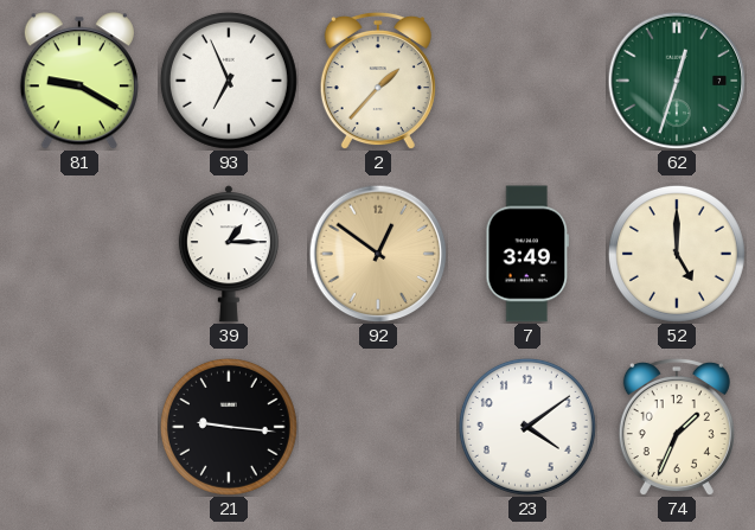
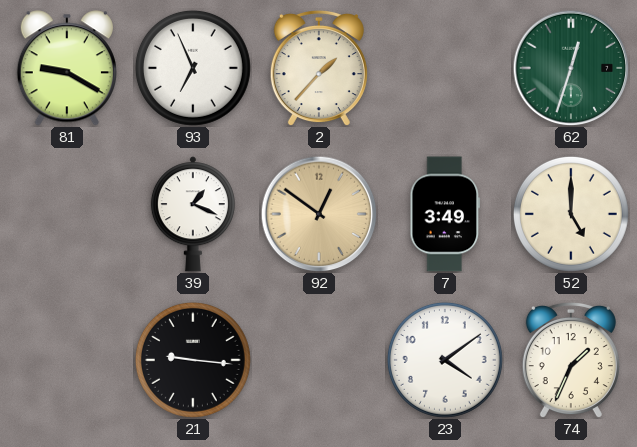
39: 1:15 -> 1:19 (193, 214)
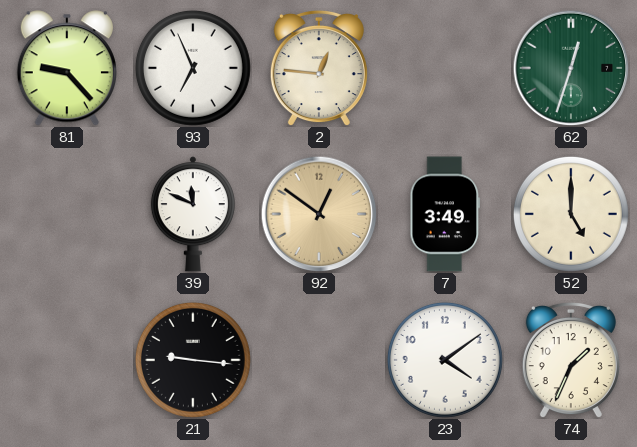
81: 9:20 -> 9:23 (67, 68)
2: 1:37 -> 12:46 (319, 68)
39: 1:19 -> 11:49 (193, 214)
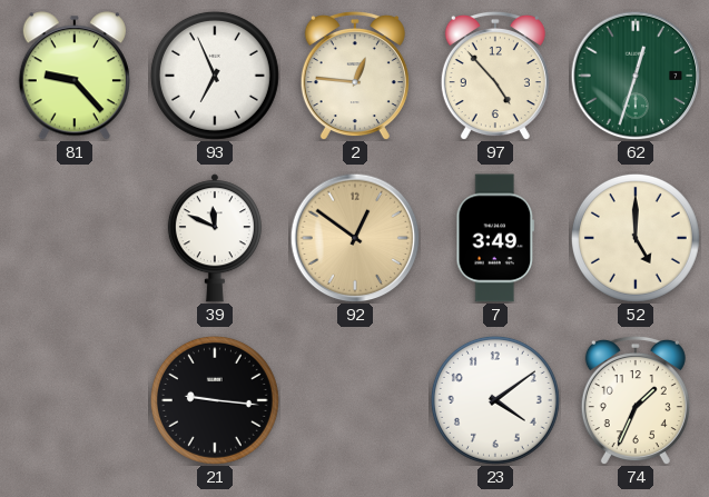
97: none -> 4:53 (495, 76)
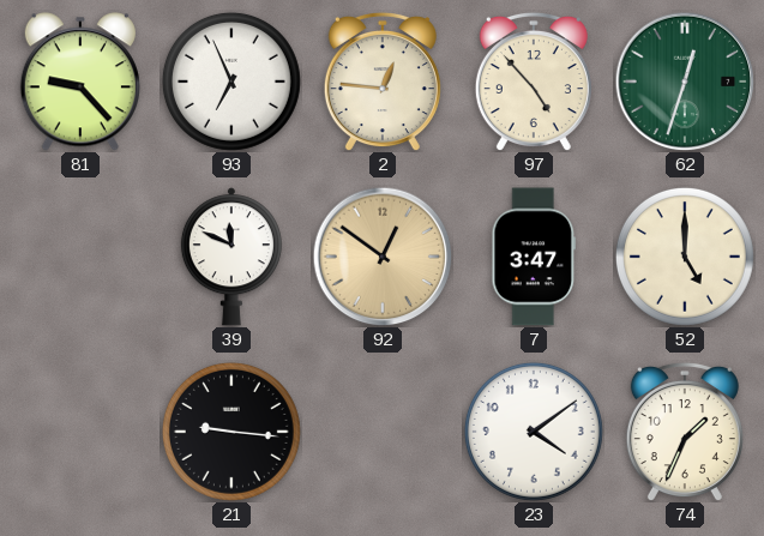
7: 3:49 -> 3:47 (534, 257)
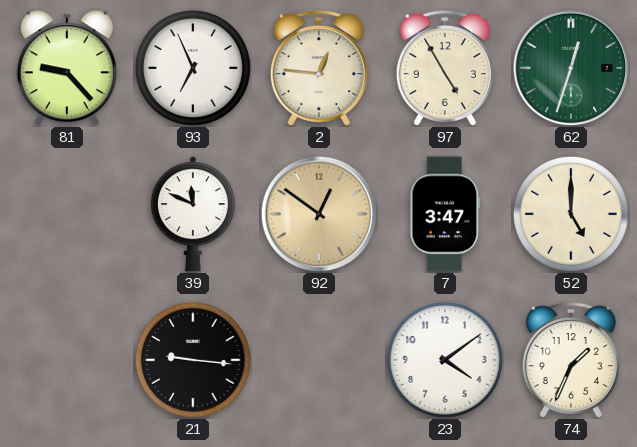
97: 4:53 -> 4:55 (445, 68)
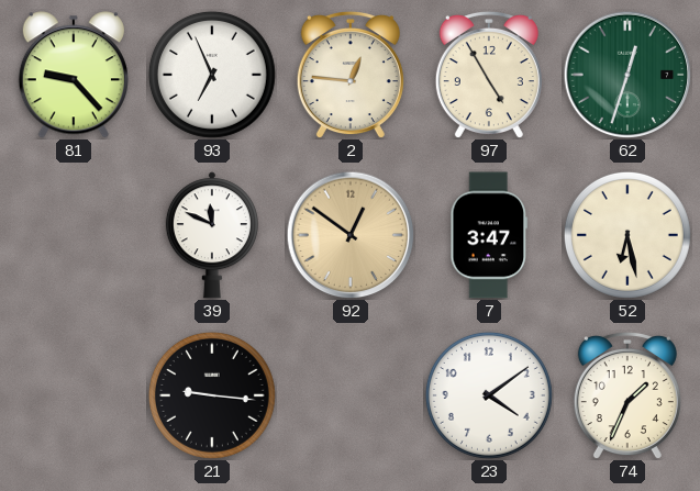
52: 5:00 -> 6:28 (627, 235)
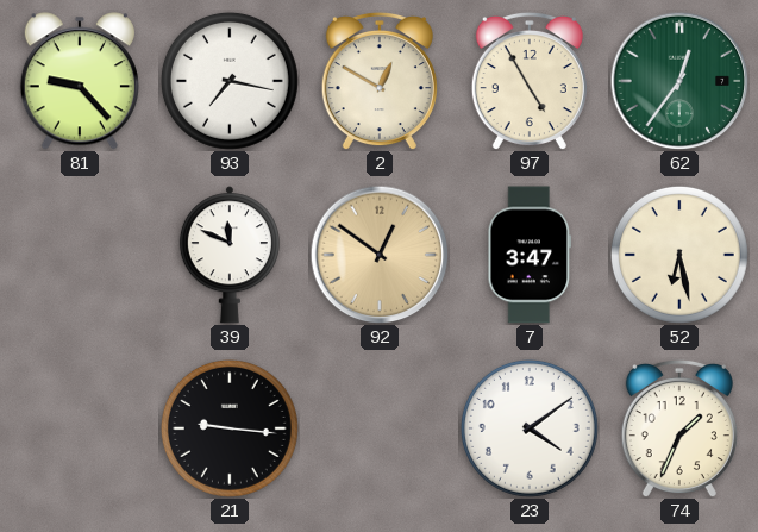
93: 6:56 -> 7:17 (230, 81)
2: 12:46 -> 12:50 (380, 81)
62: 12:33 -> 12:36 (679, 81)
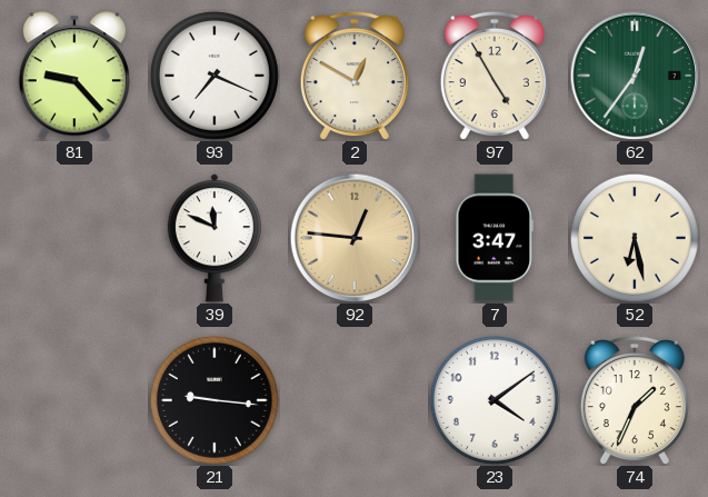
93: 7:17 -> 7:19 (215, 76)
92: 12:51 -> 12:46 (355, 238)
